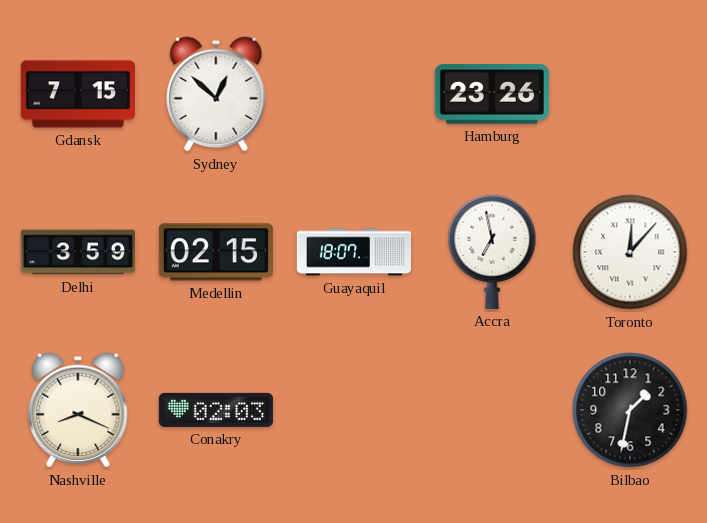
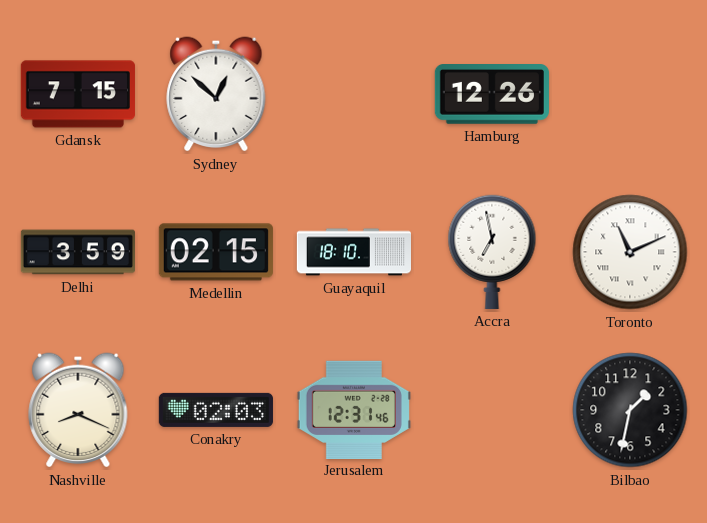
Hamburg: 23:26 -> 12:26 (492, 95)
Guayaquil: 18:07 -> 18:10 (353, 252)
Toronto: 12:07 -> 11:11 (630, 252)
Jerusalem: none -> 12:31 (354, 409)
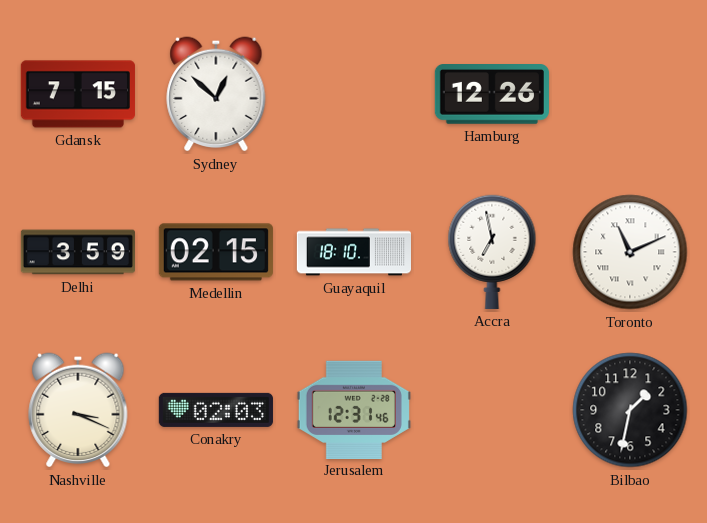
Nashville: 8:19 -> 3:19 (78, 410)
